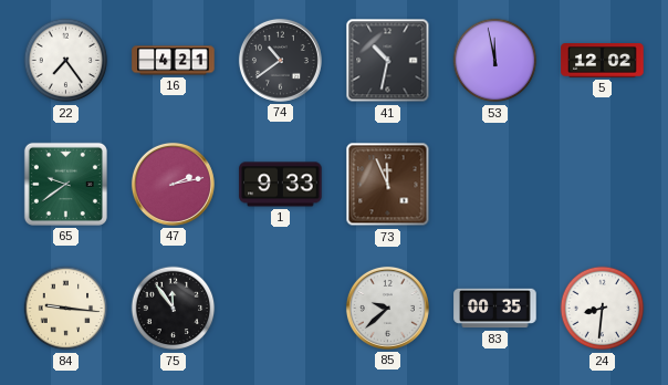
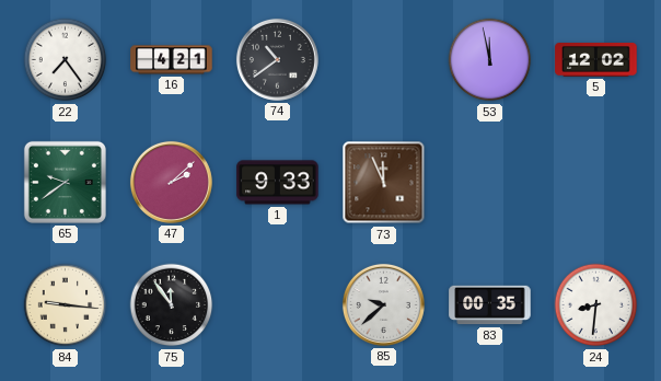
41: 10:32 -> none (388, 61)
47: 2:13 -> 2:08 (171, 182)
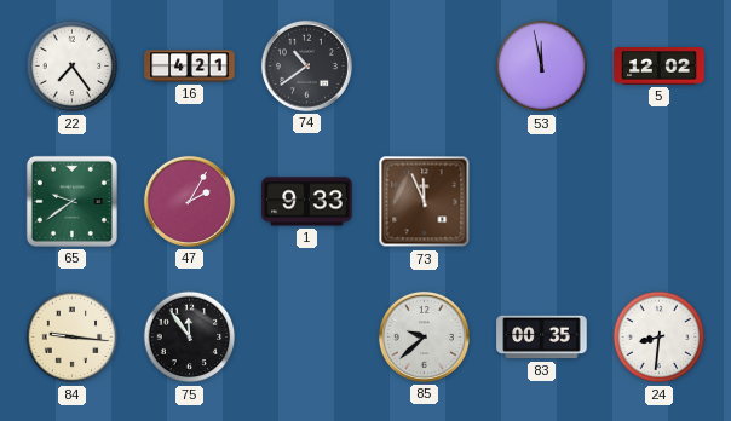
47: 2:08 -> 2:05 (189, 201)
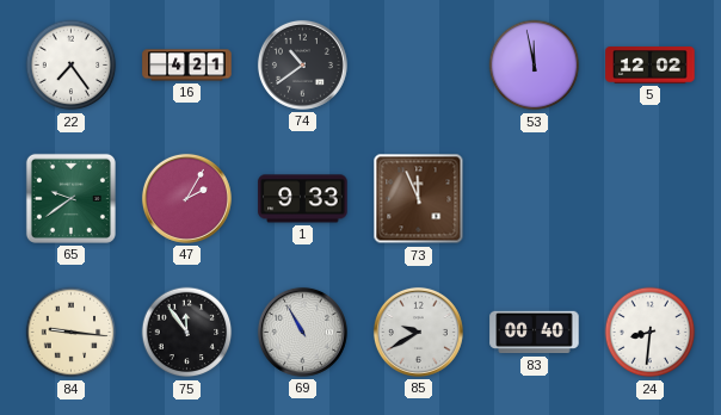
69: none -> 10:55 (302, 332)
85: 9:38 -> 9:40 (418, 332)
83: 00:35 -> 00:40 (535, 333)
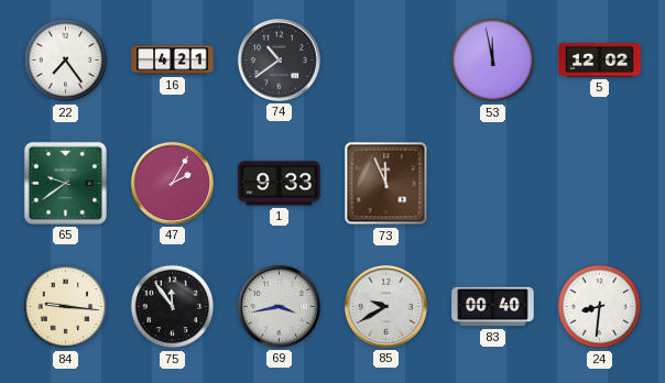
69: 10:55 -> 3:43 (279, 306)
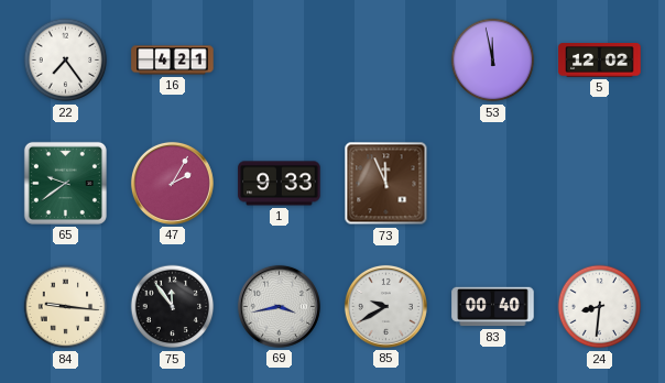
74: 10:39 -> none (279, 59)
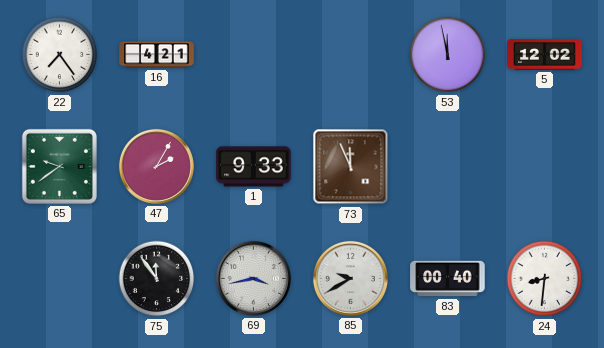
84: 9:16 -> none (66, 307)
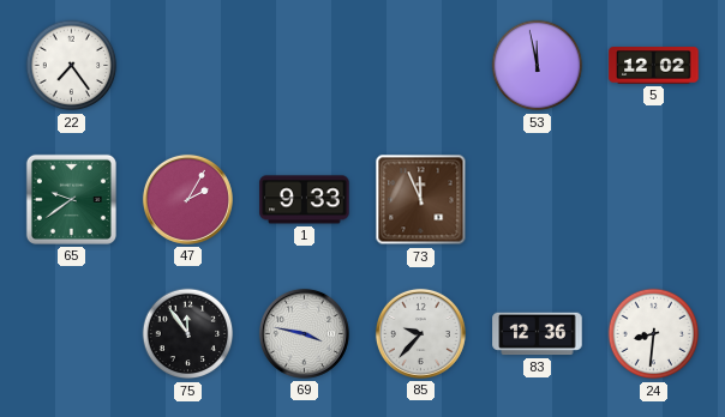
16: 4:21 -> none (157, 55)
69: 3:43 -> 3:47 (304, 333)
85: 9:40 -> 9:37 (420, 333)
83: 00:40 -> 12:36 (538, 334)
